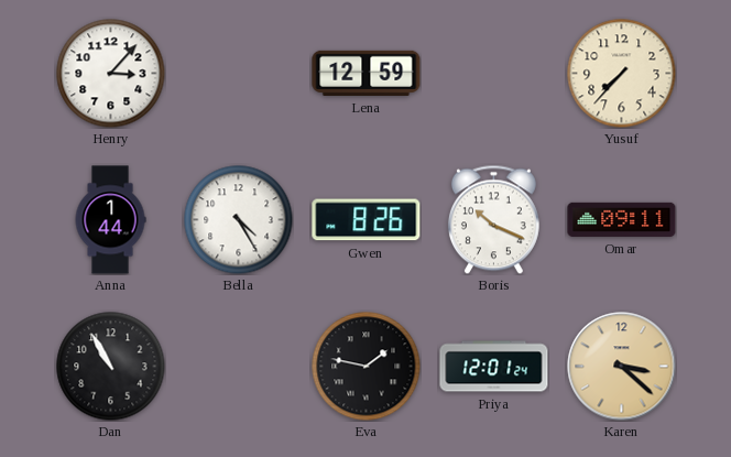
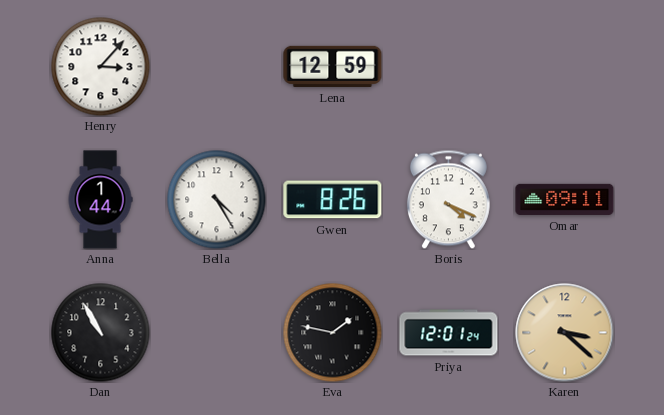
Yusuf: 7:37 -> none (622, 74)
Boris: 10:19 -> 4:19 (448, 199)
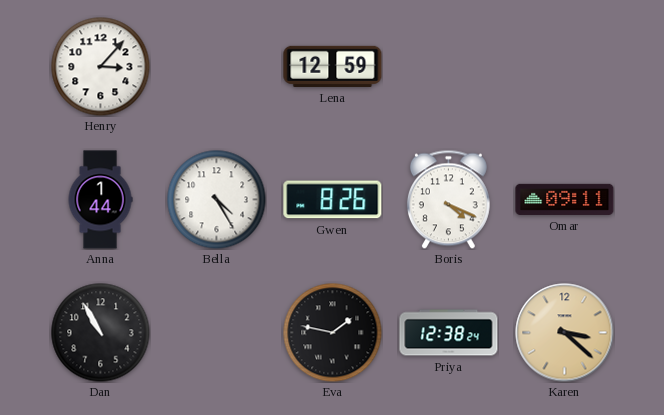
Priya: 12:01 -> 12:38 (449, 333)
